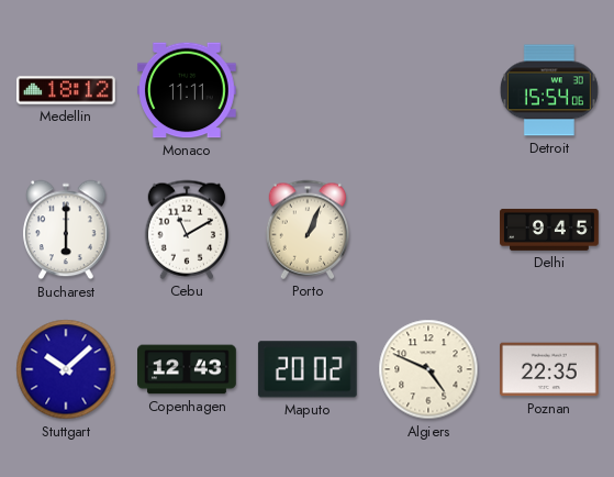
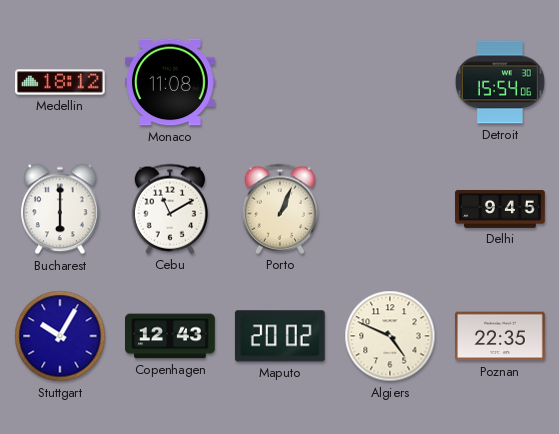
Monaco: 11:11 -> 11:08 (171, 82)
Stuttgart: 10:08 -> 10:05 (60, 336)
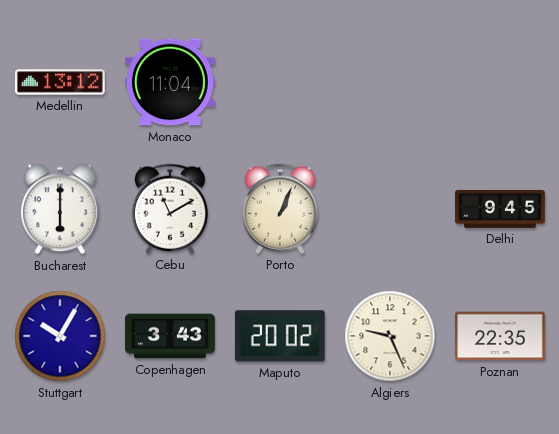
Medellin: 18:12 -> 13:12 (61, 82)
Monaco: 11:08 -> 11:04 (171, 82)
Detroit: 15:54 -> none (500, 82)
Copenhagen: 12:43 -> 3:43 (171, 336)
Algiers: 4:49 -> 9:26 (390, 336)
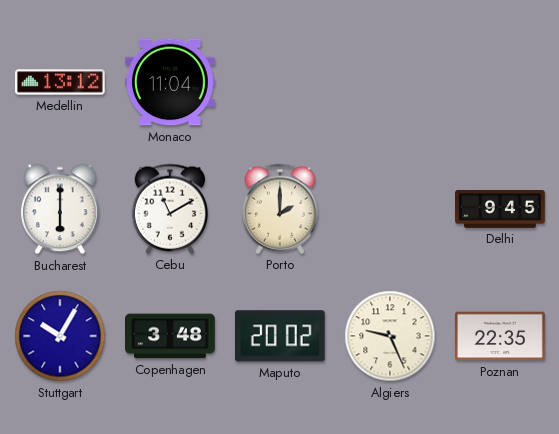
Porto: 1:04 -> 2:00 (280, 209)
Copenhagen: 3:43 -> 3:48 (171, 336)
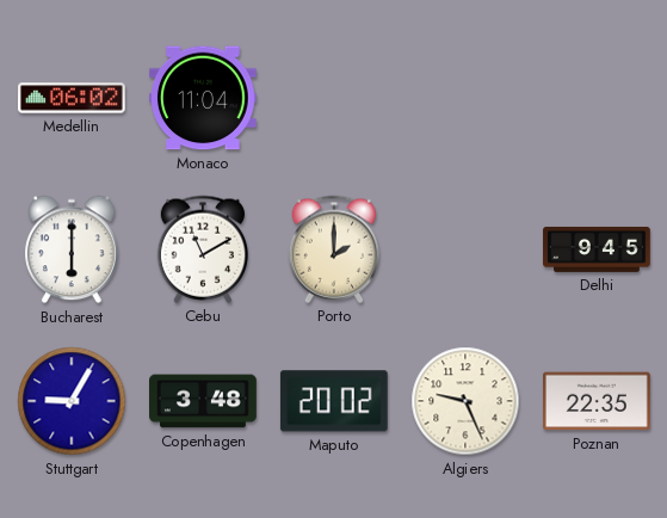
Medellin: 13:12 -> 06:02 (73, 98)
Stuttgart: 10:05 -> 9:05 (72, 401)
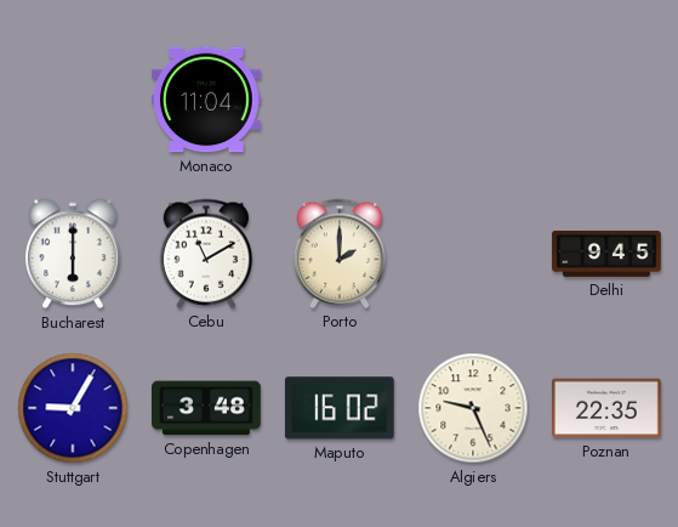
Medellin: 06:02 -> none (73, 98)
Maputo: 20:02 -> 16:02 (340, 408)
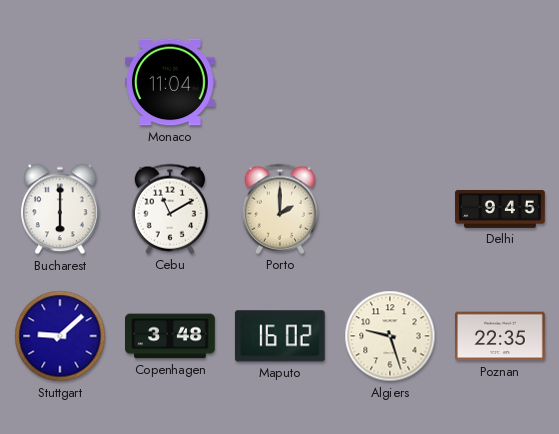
Stuttgart: 9:05 -> 9:08 (60, 336)
Algiers: 9:26 -> 9:27 (390, 336)
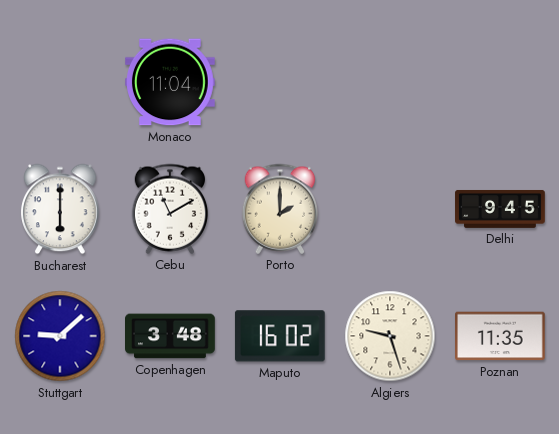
Poznan: 22:35 -> 11:35 (501, 336)
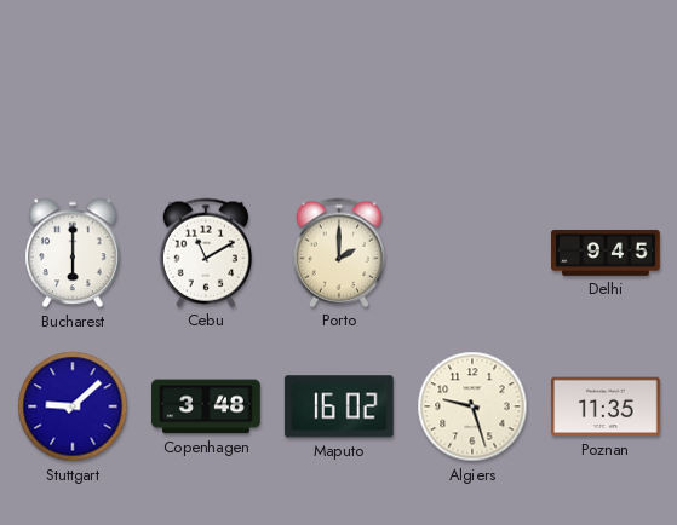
Monaco: 11:04 -> none (171, 82)
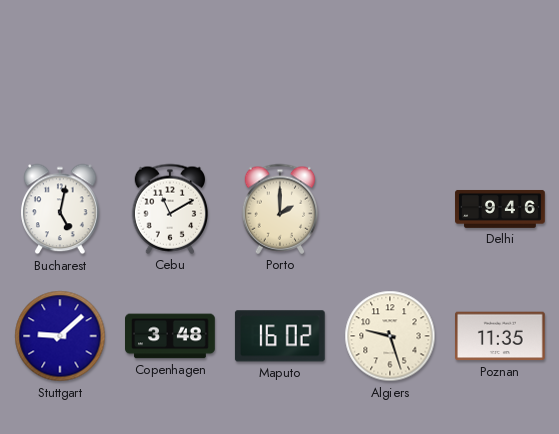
Bucharest: 6:00 -> 5:02 (60, 209)
Delhi: 9:45 -> 9:46 (500, 209)
